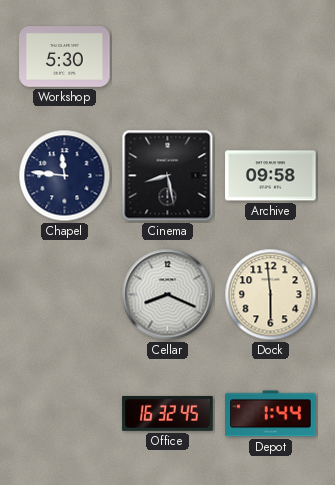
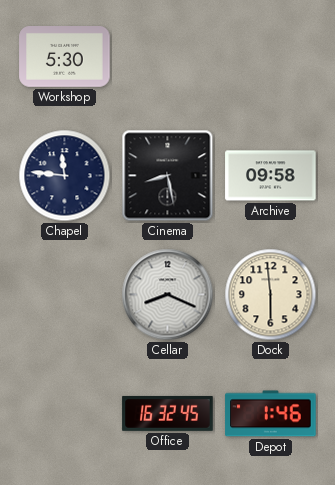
Depot: 1:44 -> 1:46 (271, 414)
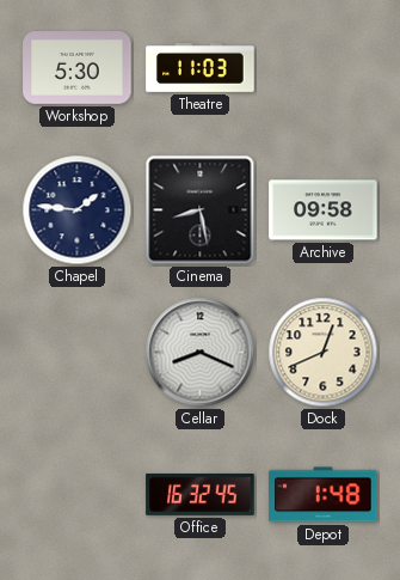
Theatre: none -> 11:03 (201, 68)
Chapel: 11:46 -> 1:46 (78, 210)
Dock: 5:59 -> 12:41 (324, 353)
Depot: 1:46 -> 1:48 (324, 495)
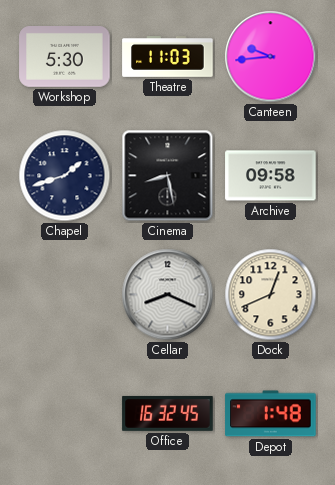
Canteen: none -> 9:44 (271, 57)
Chapel: 1:46 -> 1:42 (65, 176)
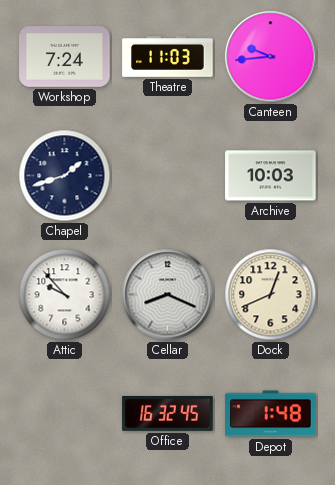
Workshop: 5:30 -> 7:24 (65, 57)
Cinema: 8:28 -> none (168, 176)
Archive: 09:58 -> 10:03 (271, 176)
Attic: none -> 9:53 (65, 295)
